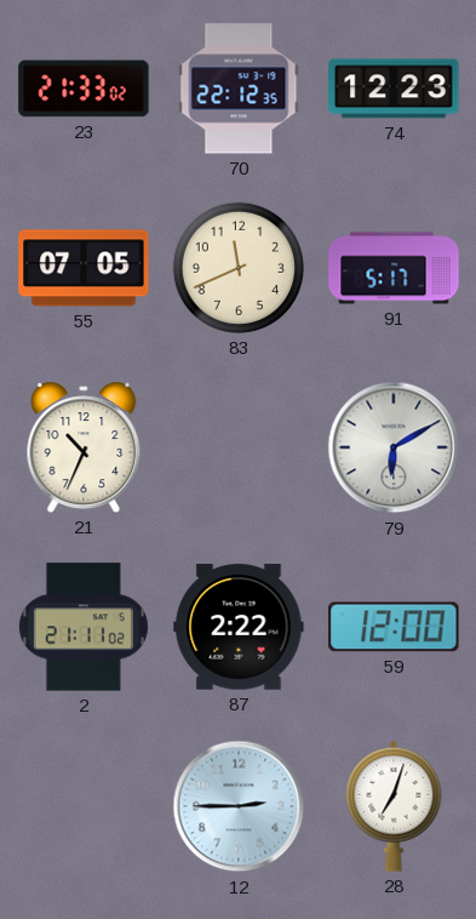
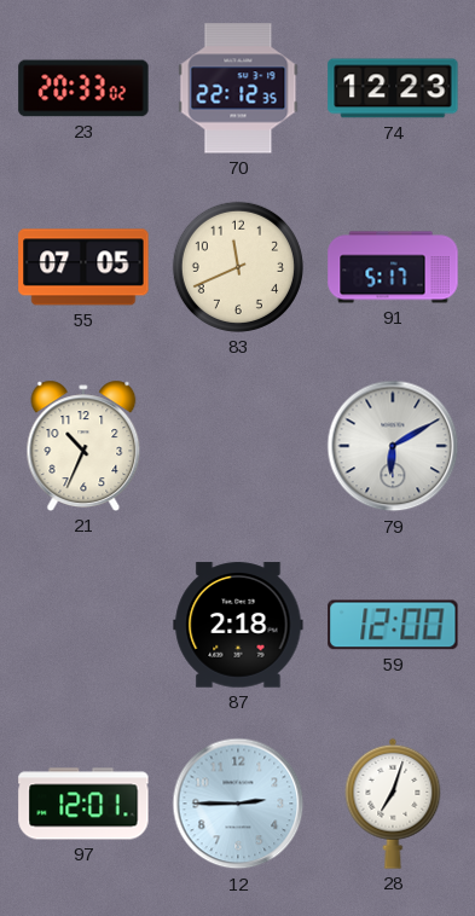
23: 21:33 -> 20:33 (83, 88)
2: 21:11 -> none (84, 627)
87: 2:22 -> 2:18 (238, 625)
97: none -> 12:01 (83, 804)
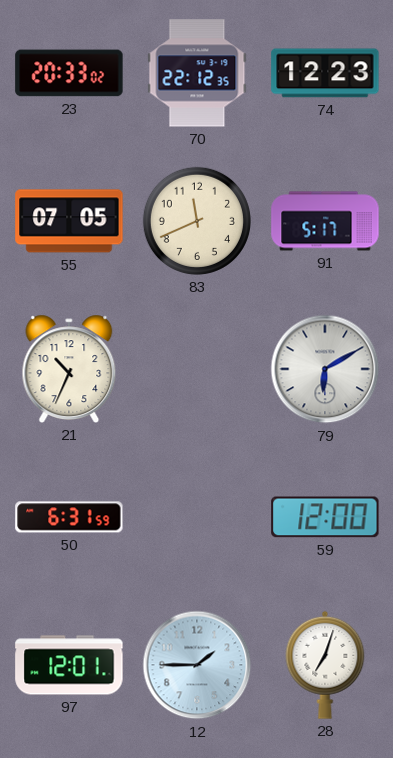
50: none -> 6:31 (69, 517)
87: 2:18 -> none (238, 625)
12: 2:45 -> 1:45 (197, 665)
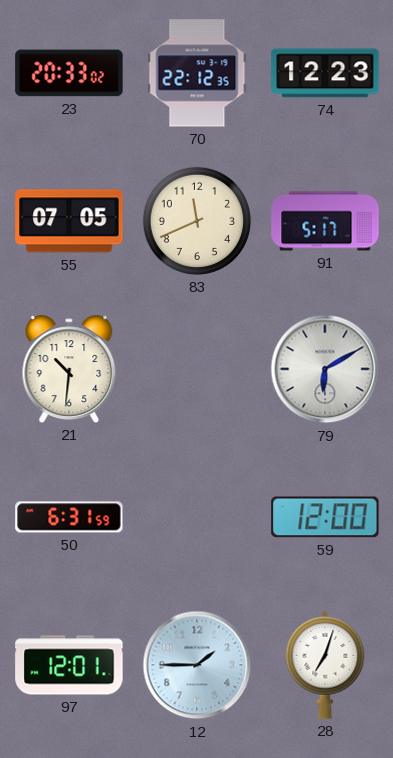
21: 10:34 -> 10:31 (69, 369)
